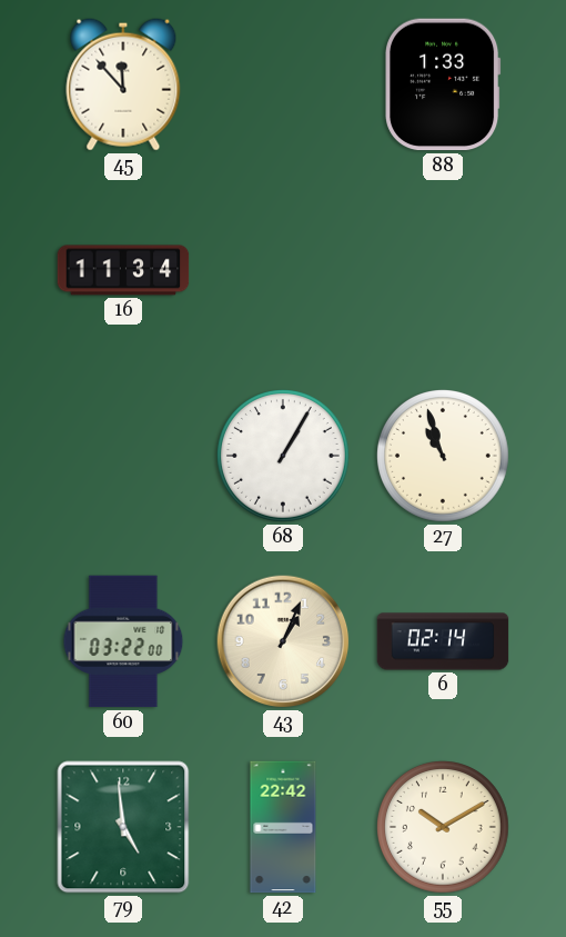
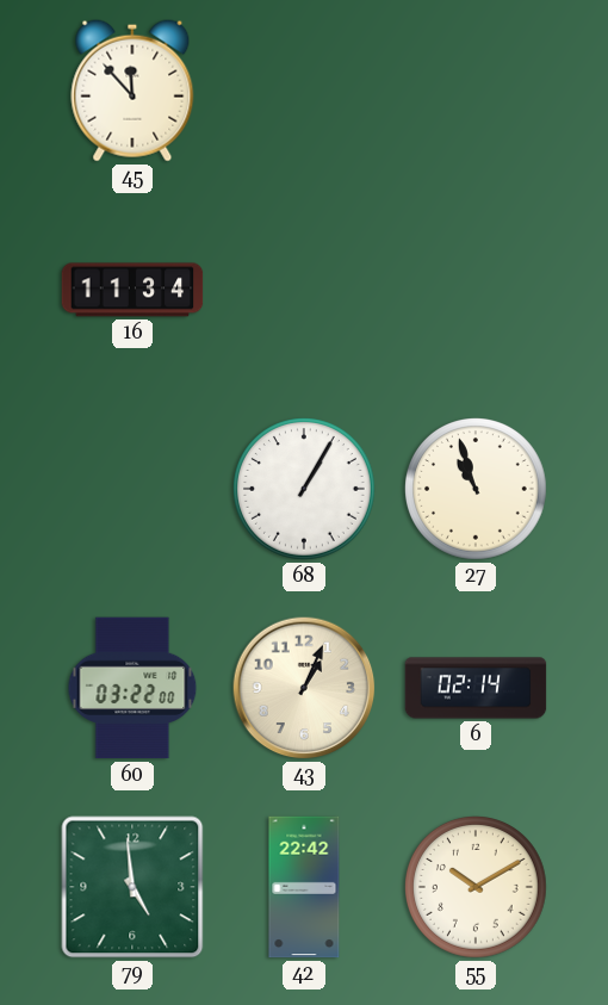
88: 1:33 -> none (443, 84)
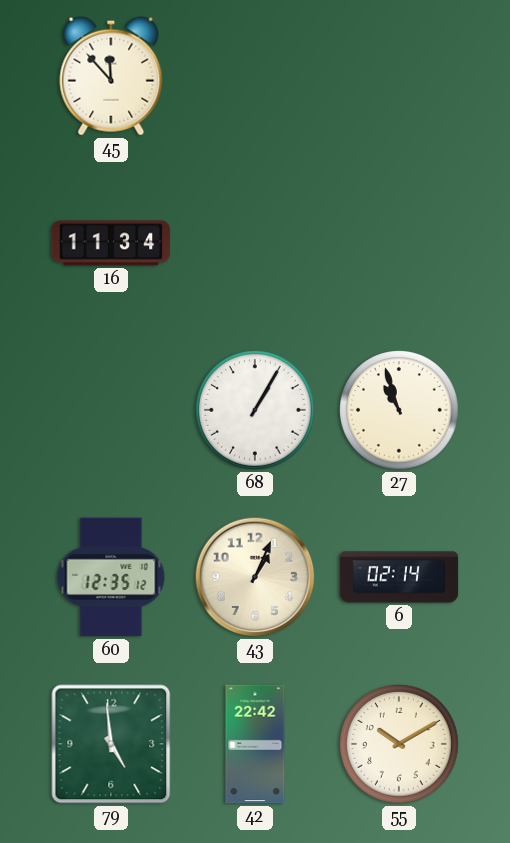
60: 03:22 -> 12:35 (111, 577)
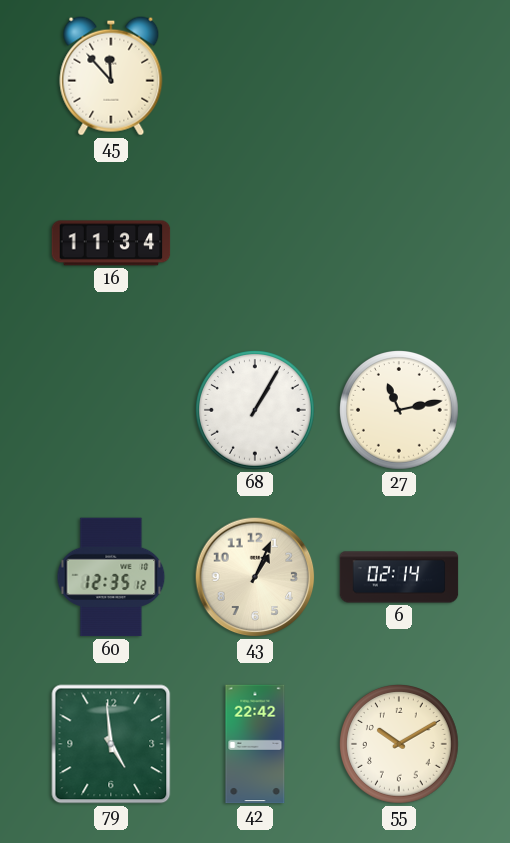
27: 10:57 -> 11:13 (400, 411)
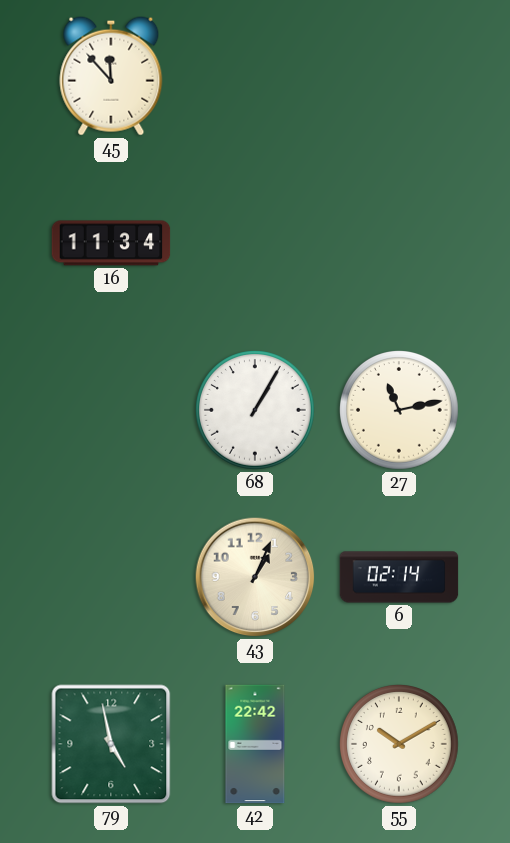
60: 12:35 -> none (111, 577)
79: 4:59 -> 4:58 (111, 744)
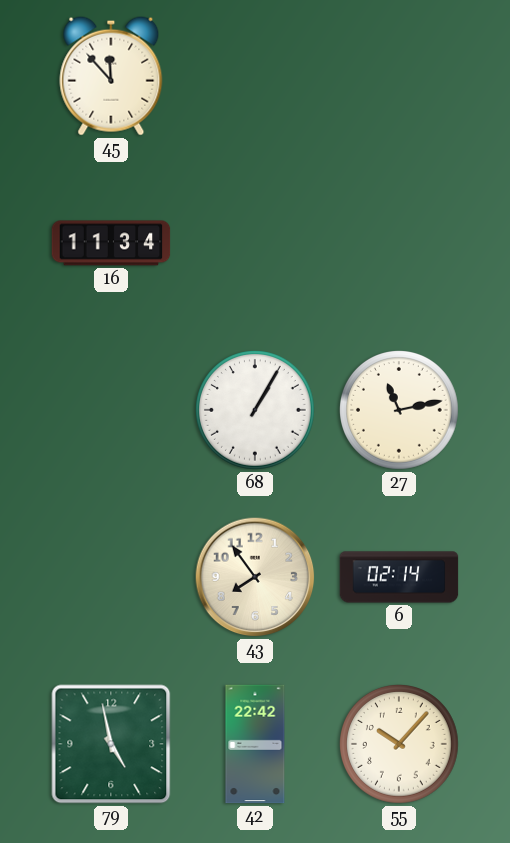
43: 1:04 -> 7:54 (255, 577)
55: 10:10 -> 10:07 (400, 745)
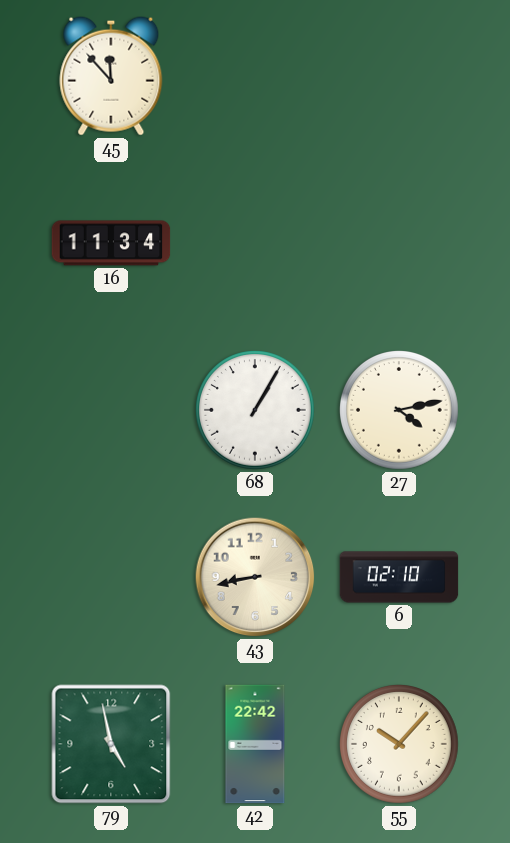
27: 11:13 -> 4:13 (400, 411)
43: 7:54 -> 8:43 (255, 577)
6: 02:14 -> 02:10 (399, 577)
